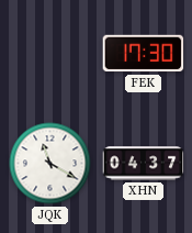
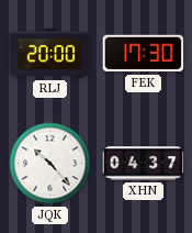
RLJ: none -> 20:00 (50, 53)
JQK: 11:20 -> 10:23 (50, 164)
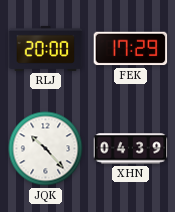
FEK: 17:30 -> 17:29 (131, 49)
XHN: 04:37 -> 04:39 (131, 149)
